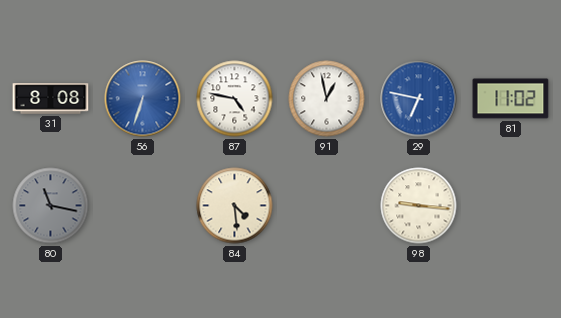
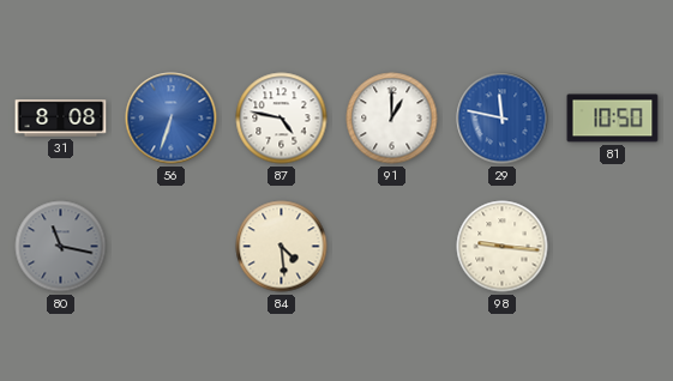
91: 12:58 -> 1:00 (392, 119)
29: 6:47 -> 11:47 (503, 119)
81: 11:02 -> 10:50 (613, 119)
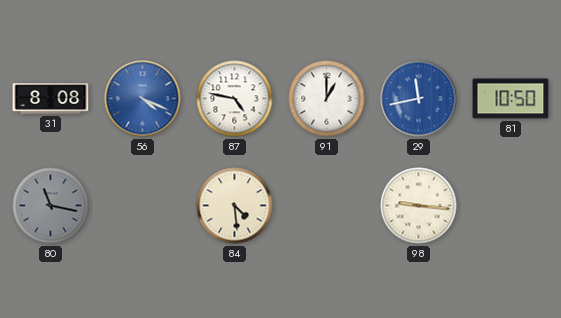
56: 6:33 -> 4:19 (143, 99)
29: 11:47 -> 11:43 (419, 99)
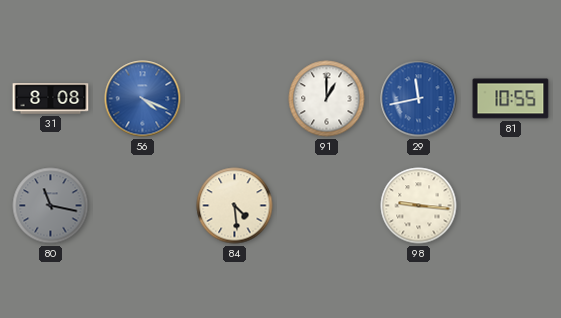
87: 4:47 -> none (235, 99)
81: 10:50 -> 10:55 (511, 99)
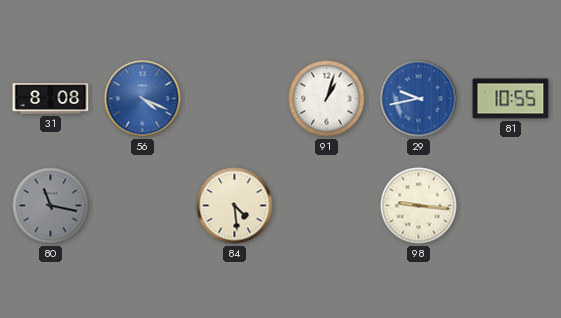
91: 1:00 -> 1:03 (327, 99)
29: 11:43 -> 9:43 (419, 99)
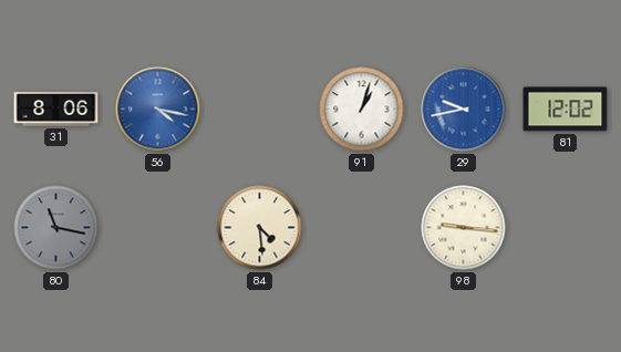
31: 8:08 -> 8:06 (56, 110)
56: 4:19 -> 4:17 (158, 110)
81: 10:55 -> 12:02 (566, 110)
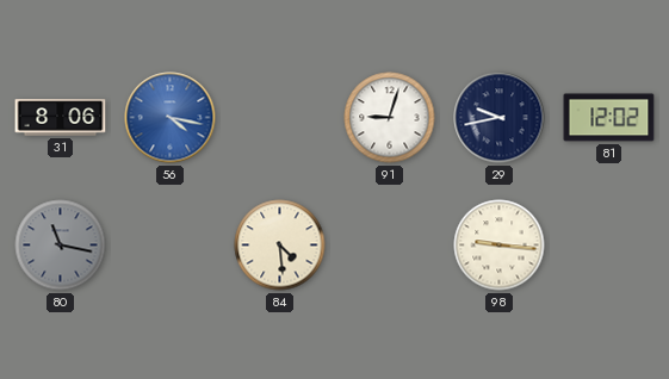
91: 1:03 -> 9:03 (390, 118)
29 dial: blue -> navy (500, 118)
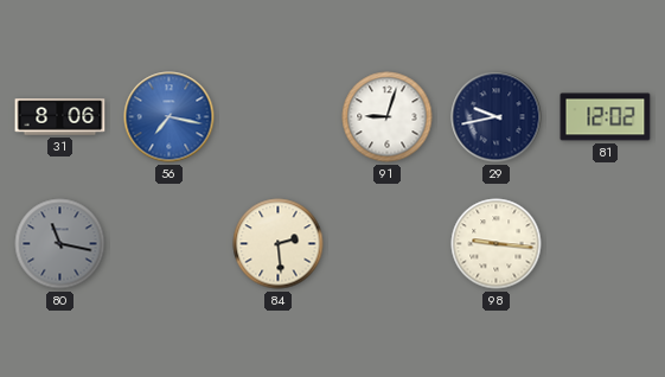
56: 4:17 -> 7:17 (170, 117)
84: 4:29 -> 2:29 (279, 244)
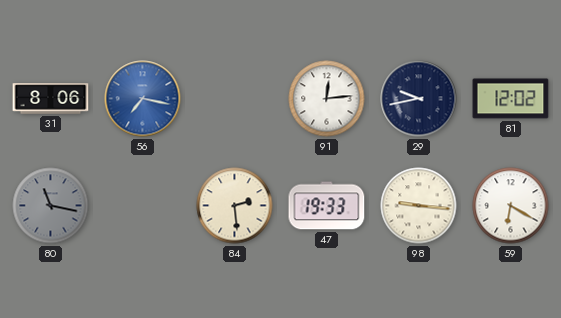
91: 9:03 -> 12:14 (327, 99)
47: none -> 19:33 (327, 206)
59: none -> 6:20 (511, 206)
